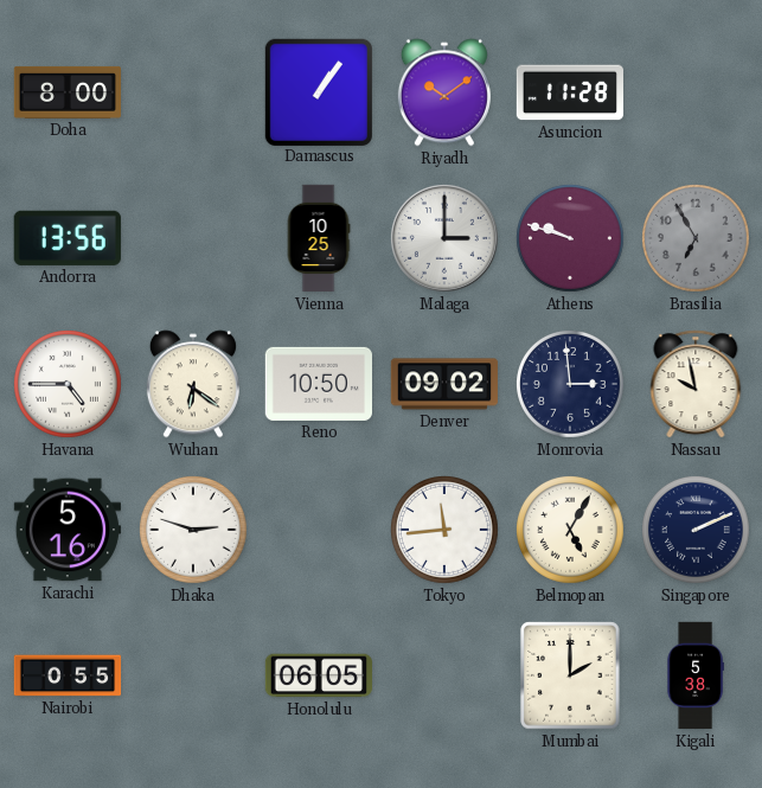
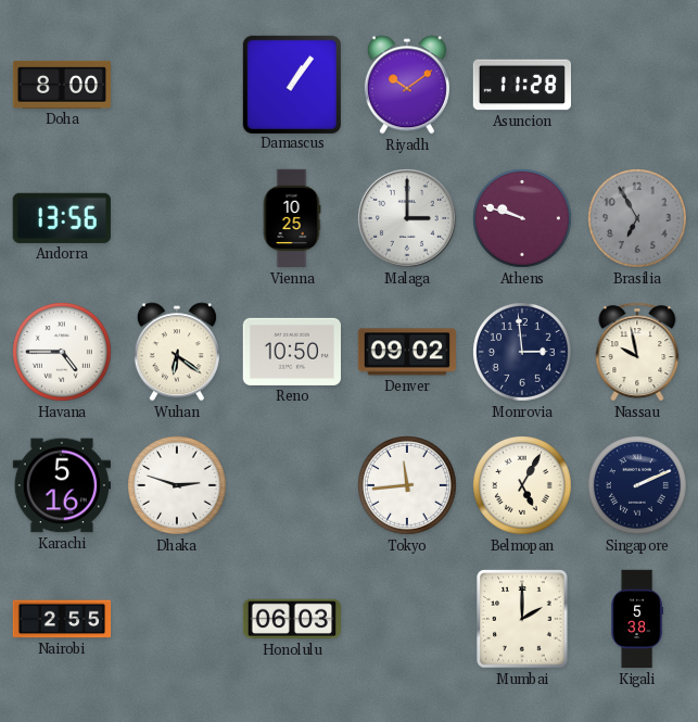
Nairobi: 0:55 -> 2:55 (62, 619)
Honolulu: 06:05 -> 06:03 (291, 619)
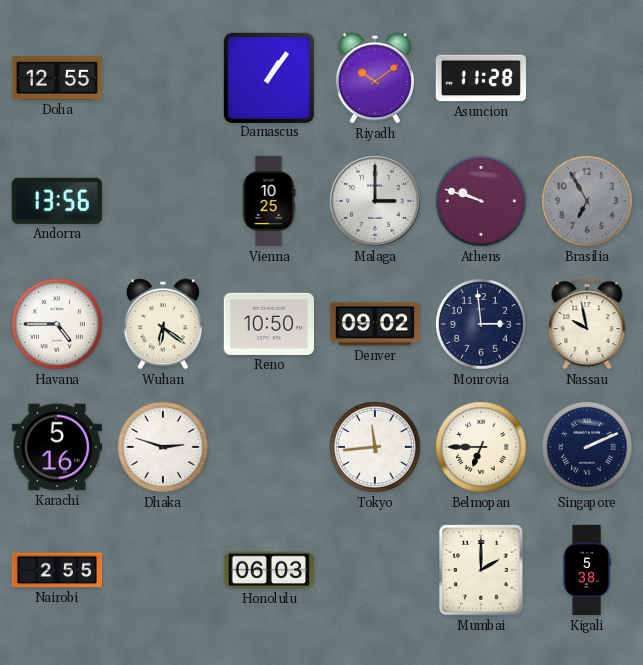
Doha: 8:00 -> 12:55 (57, 78)
Belmopan: 5:05 -> 6:45 (482, 448)
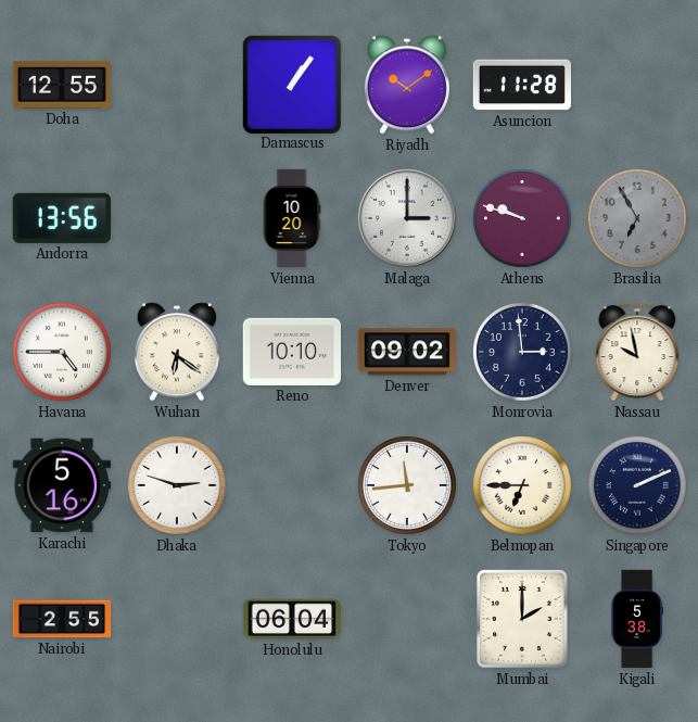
Vienna: 10:25 -> 10:20 (292, 218)
Reno: 10:50 -> 10:10 (291, 352)
Honolulu: 06:03 -> 06:04 (291, 619)
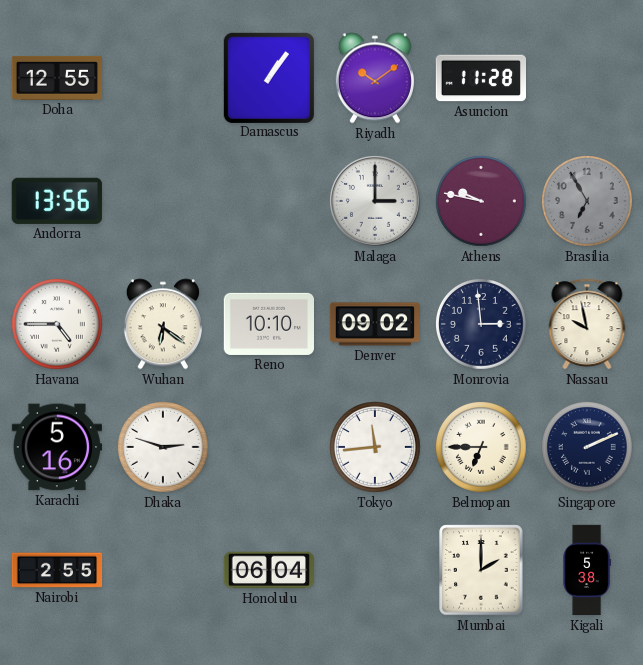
Vienna: 10:20 -> none (292, 218)
Athens: 9:48 -> 9:47 (482, 202)
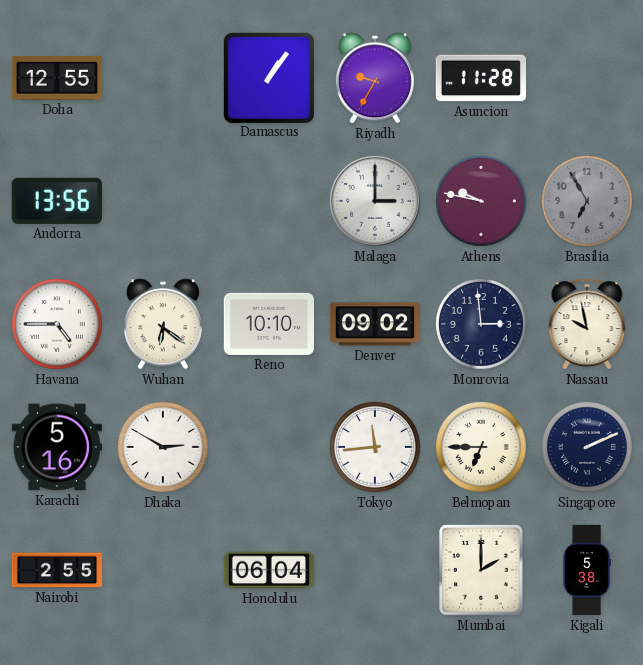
Riyadh: 10:09 -> 9:35 (375, 78)
Dhaka: 2:48 -> 2:50 (164, 448)
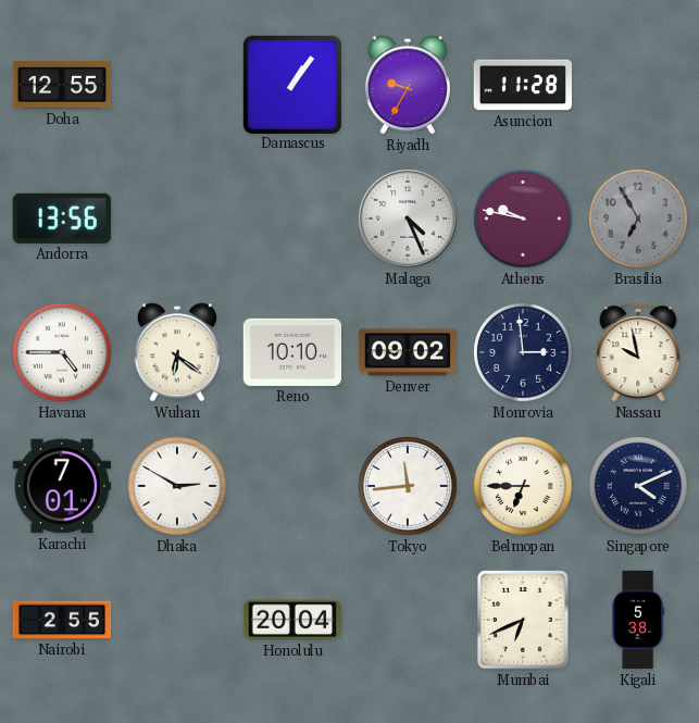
Malaga: 3:00 -> 4:26 (408, 219)
Karachi: 5:16 -> 7:01 (61, 486)
Singapore: 2:11 -> 4:11 (639, 487)
Honolulu: 06:04 -> 20:04 (291, 620)
Mumbai: 2:00 -> 6:41 (523, 620)
